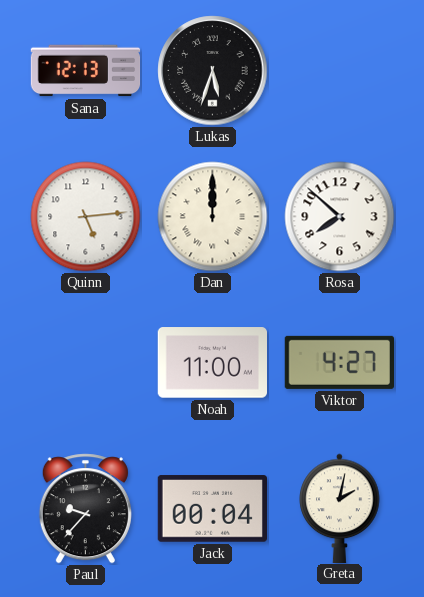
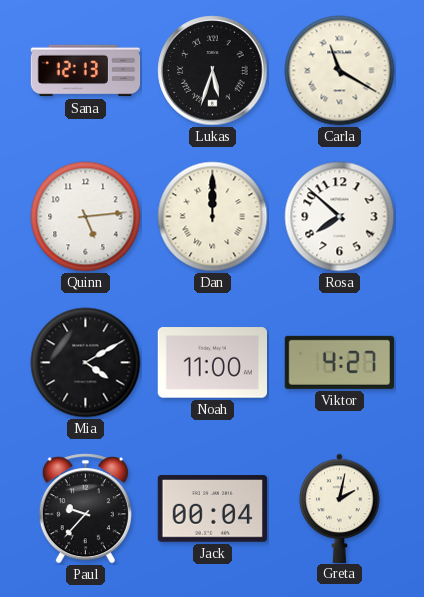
Carla: none -> 11:20 (340, 71)
Mia: none -> 4:10 (86, 363)
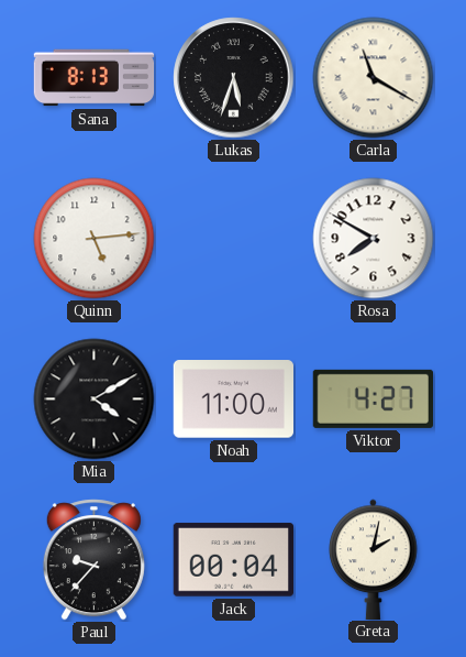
Sana: 12:13 -> 8:13 (95, 78)
Dan: 12:00 -> none (213, 217)
Rosa: 7:52 -> 7:50 (374, 239)
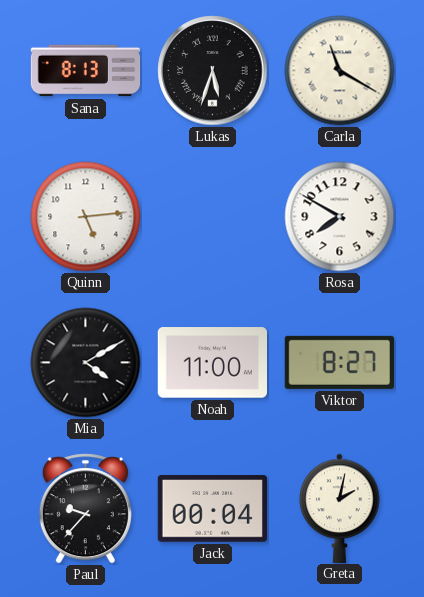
Viktor: 4:27 -> 8:27 (339, 362)
